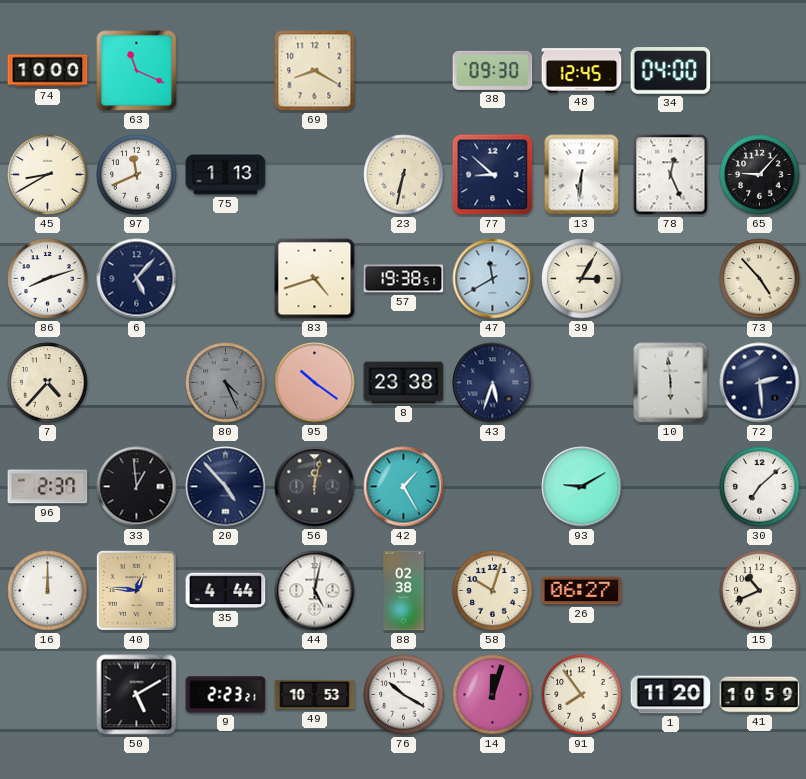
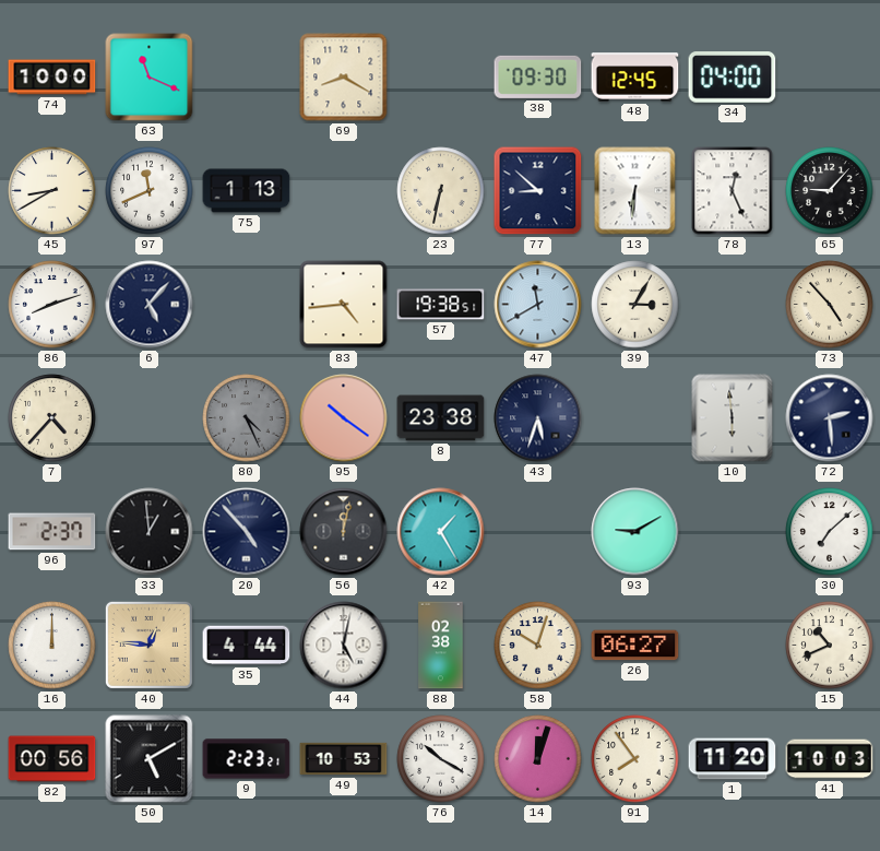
83: 4:42 -> 4:44 (344, 305)
82: none -> 00:56 (52, 759)
41: 10:59 -> 10:03 (830, 759)
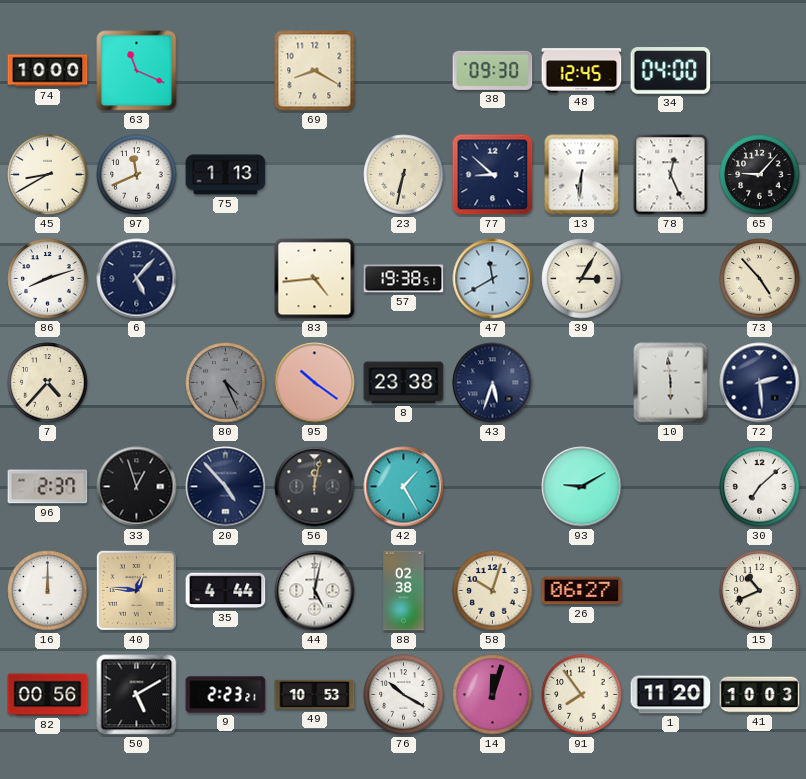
33: 12:59 -> 12:57 (137, 487)
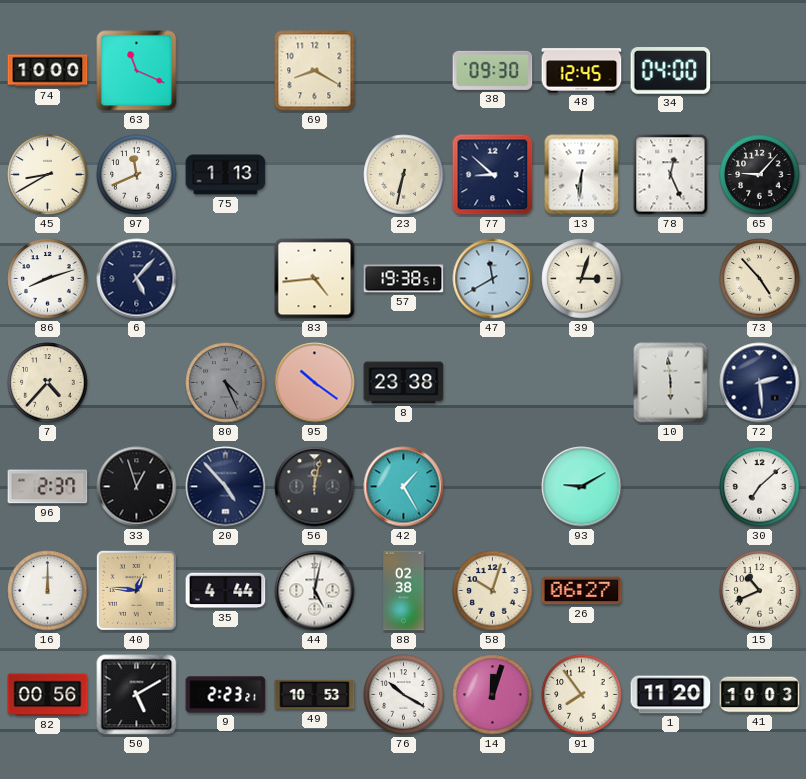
39: 3:05 -> 3:03 (582, 279)
43: 5:33 -> none (493, 383)
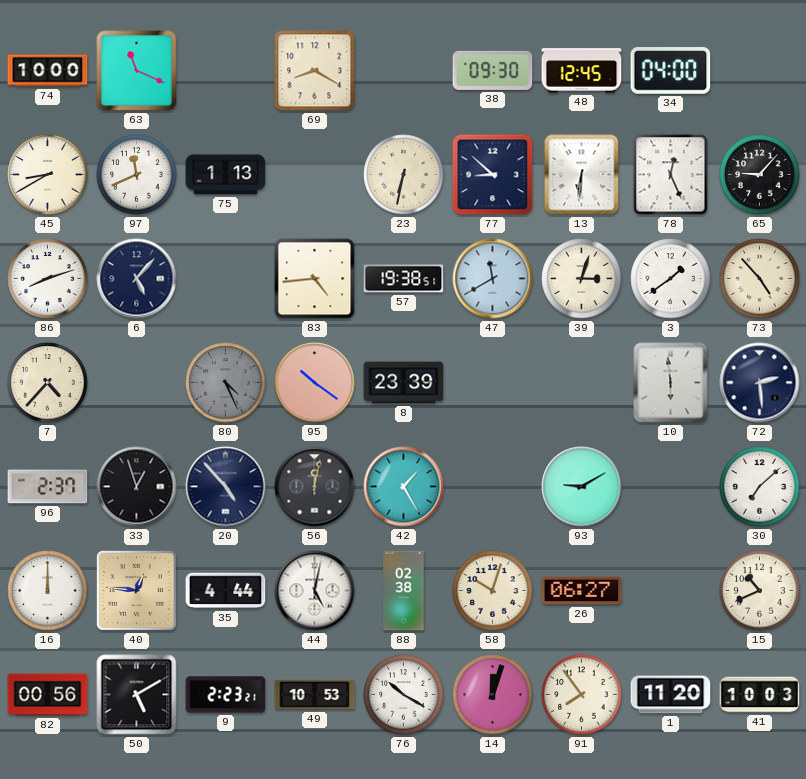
3: none -> 1:39 (671, 279)
8: 23:38 -> 23:39 (404, 383)
